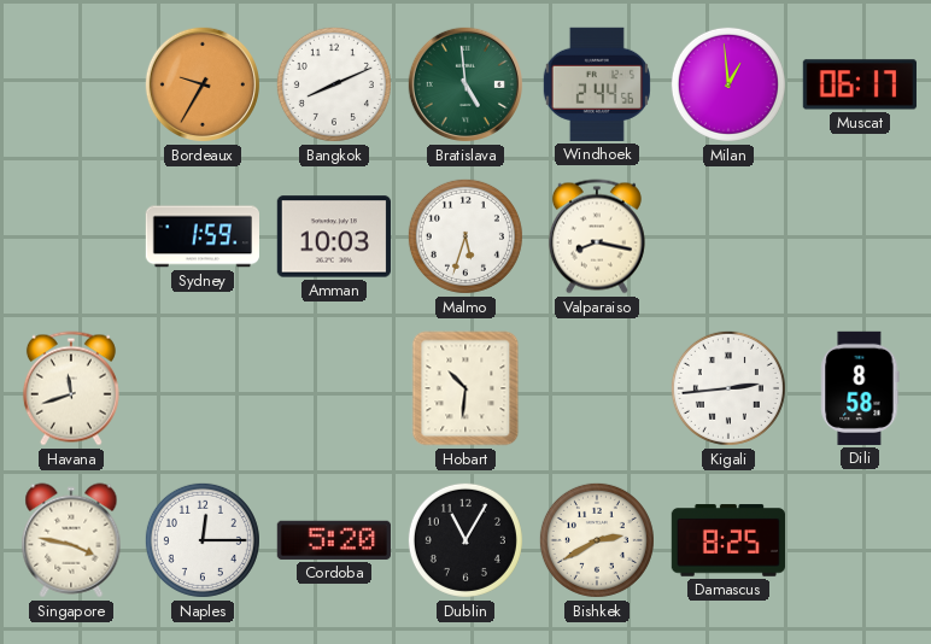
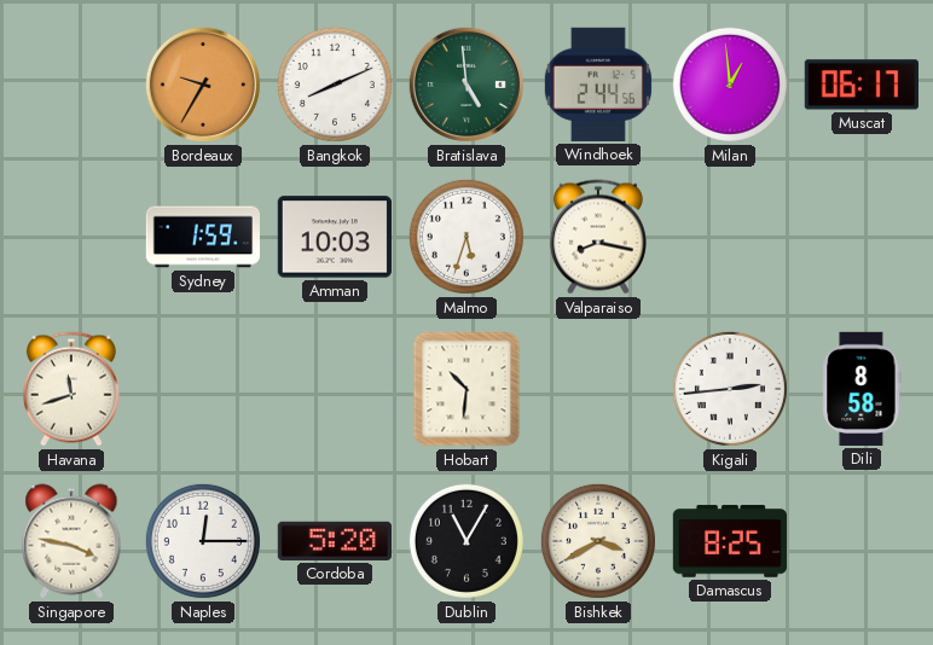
Bishkek: 2:40 -> 3:40 (598, 541)
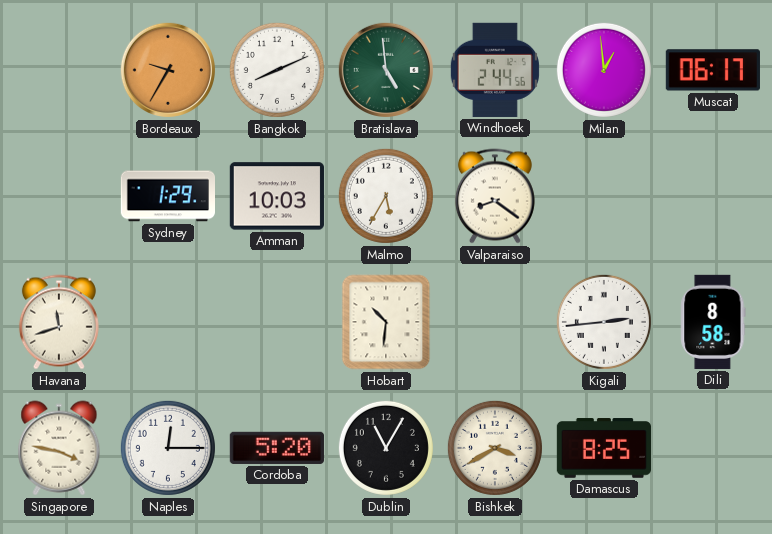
Sydney: 1:59 -> 1:29 (167, 196)
Malmo: 5:33 -> 5:35 (386, 196)
Valparaiso: 8:17 -> 8:21 (495, 196)
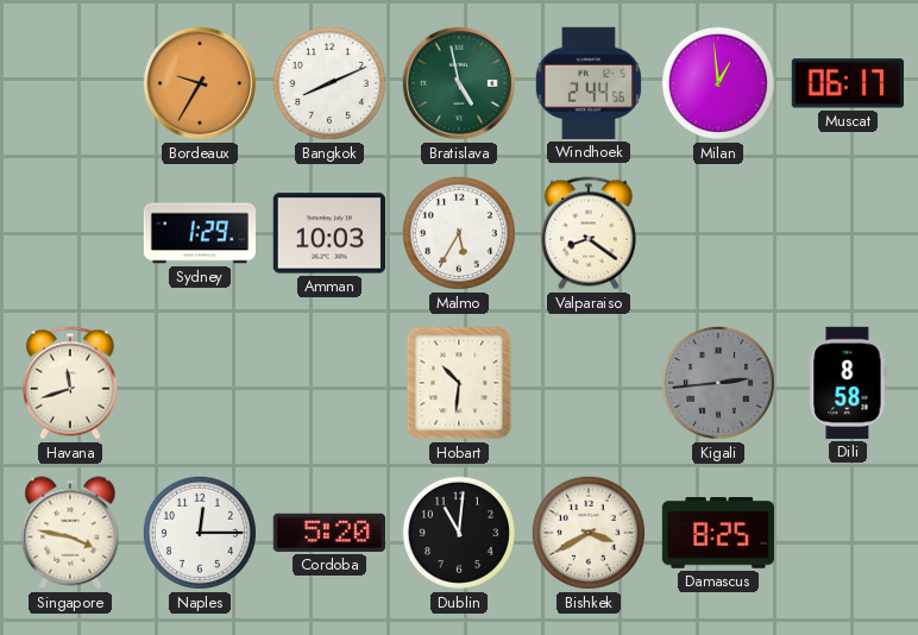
Bratislava: 4:59 -> 4:58 (459, 83)
Kigali dial: white -> grey (718, 383)
Dublin: 11:05 -> 11:01 (459, 533)
